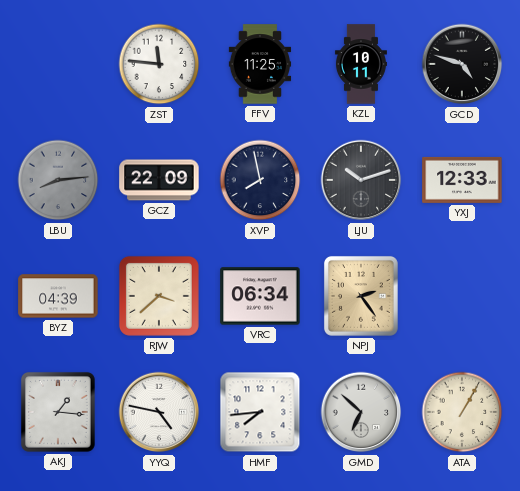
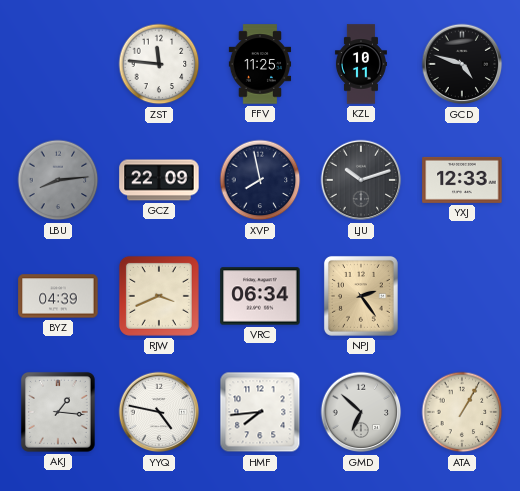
RJW: 3:38 -> 3:41 (159, 296)
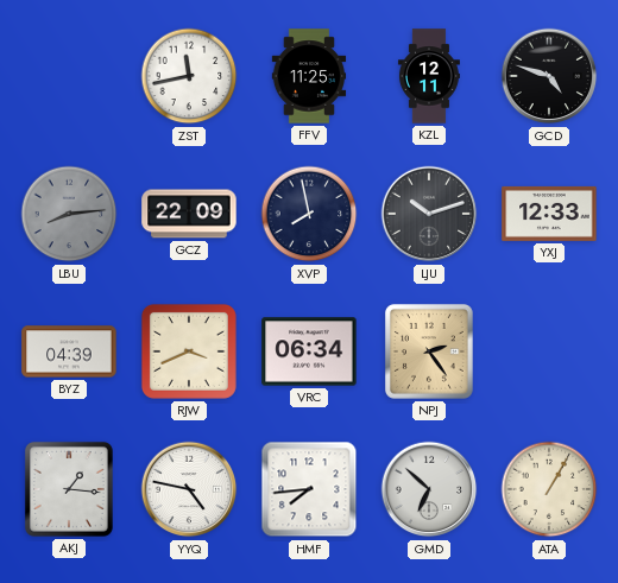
ZST: 11:46 -> 11:43 (189, 76)
KZL: 10:11 -> 12:11 (429, 76)
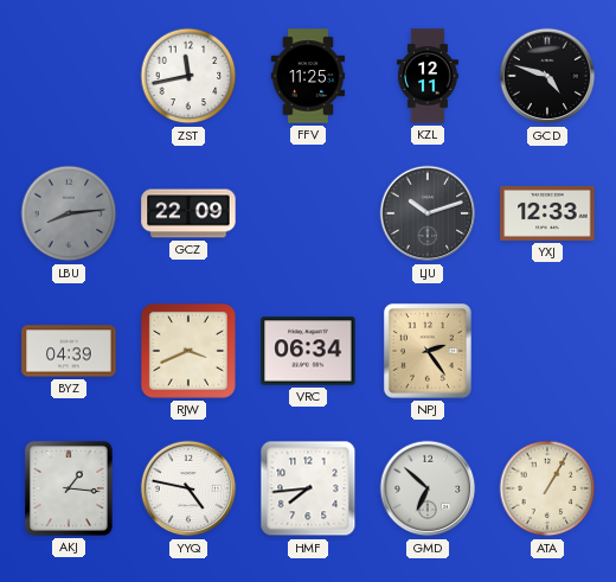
XVP: 7:58 -> none (309, 214)
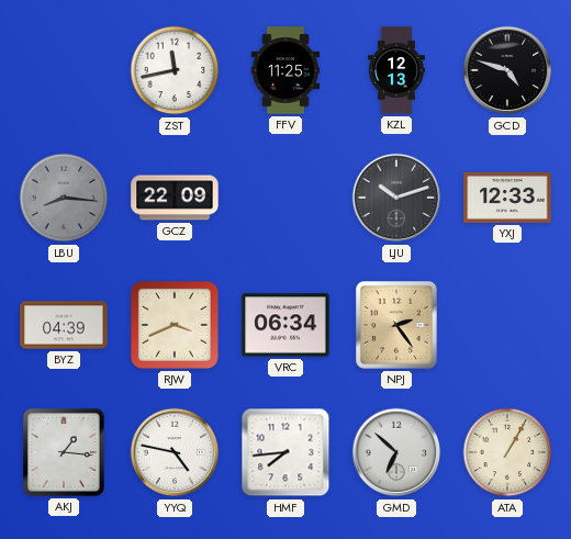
KZL: 12:11 -> 12:13 (396, 70)
LBU: 8:14 -> 8:16 (64, 198)
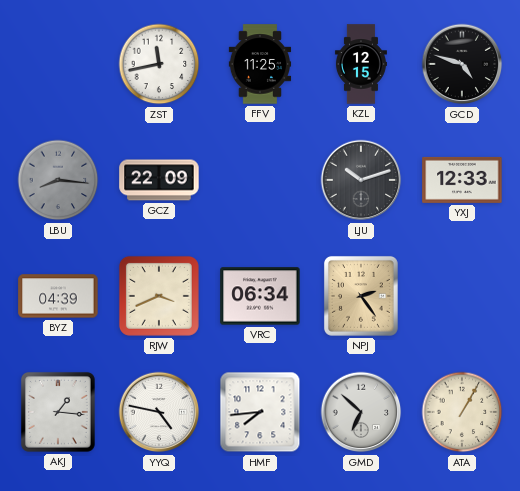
KZL: 12:13 -> 12:15 (361, 64)
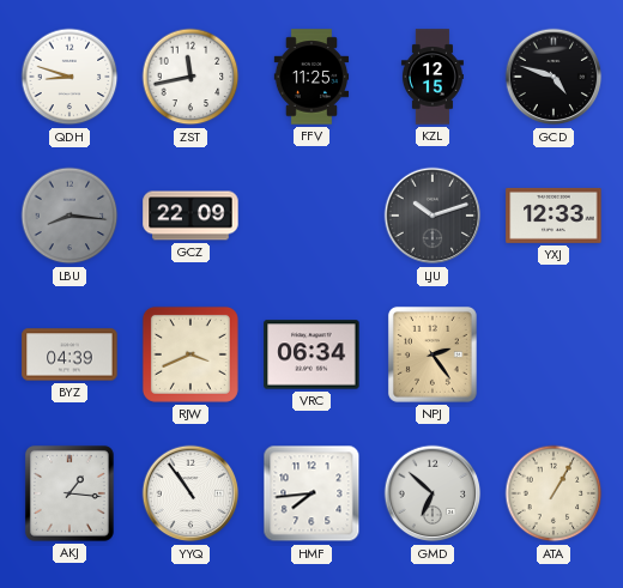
QDH: none -> 8:48 (69, 77)
YYQ: 4:47 -> 10:54 (190, 493)
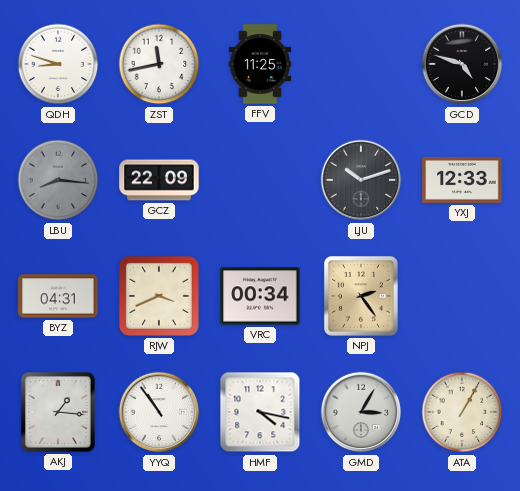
KZL: 12:15 -> none (433, 77)
BYZ: 04:39 -> 04:31 (58, 296)
VRC: 06:34 -> 00:34 (260, 296)
HMF: 7:44 -> 4:17 (260, 412)
GMD: 6:52 -> 3:05 (361, 412)
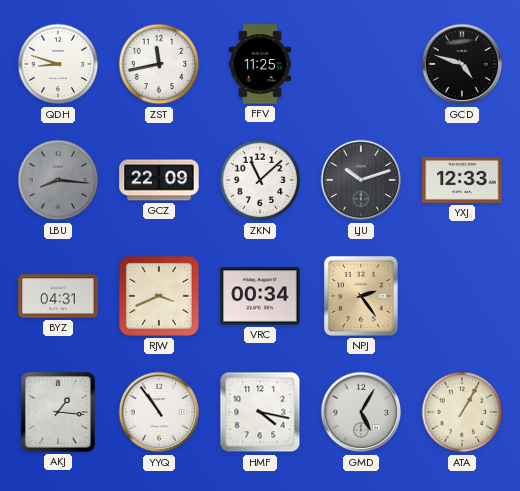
ZKN: none -> 11:08 (260, 180)
GMD: 3:05 -> 5:05 (361, 412)
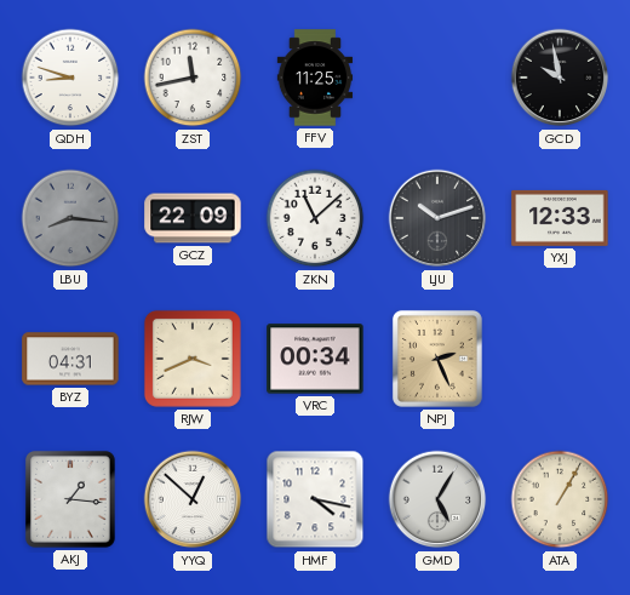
GCD: 4:48 -> 9:58 (560, 78)
NPJ: 2:24 -> 2:26 (437, 359)
YYQ: 10:54 -> 12:52 (193, 499)
